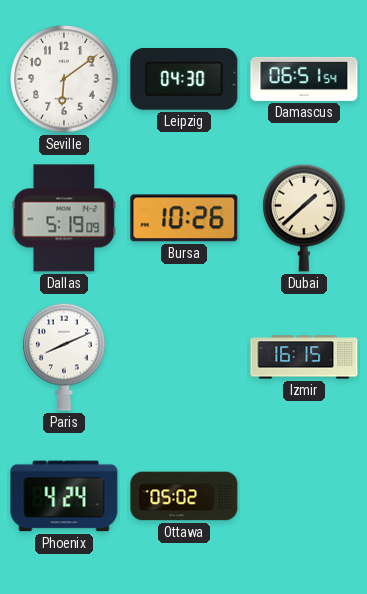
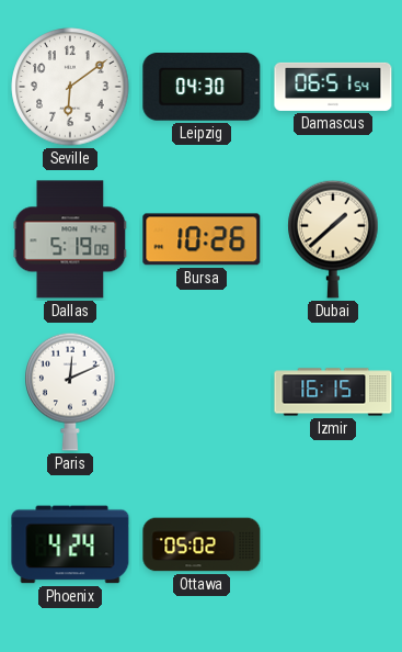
Paris: 8:11 -> 12:11 (70, 392)
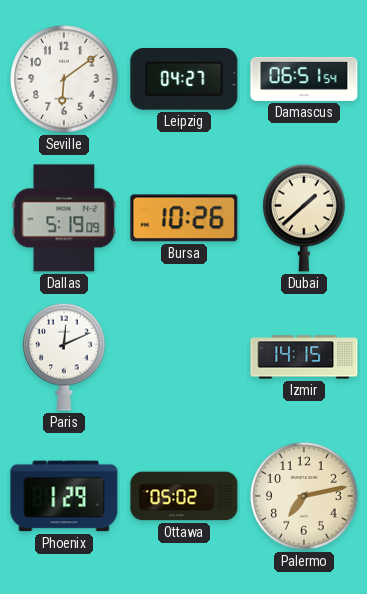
Leipzig: 04:30 -> 04:27 (184, 80)
Izmir: 16:15 -> 14:15 (304, 357)
Phoenix: 4:24 -> 1:29 (64, 496)
Palermo: none -> 7:13 (304, 496)
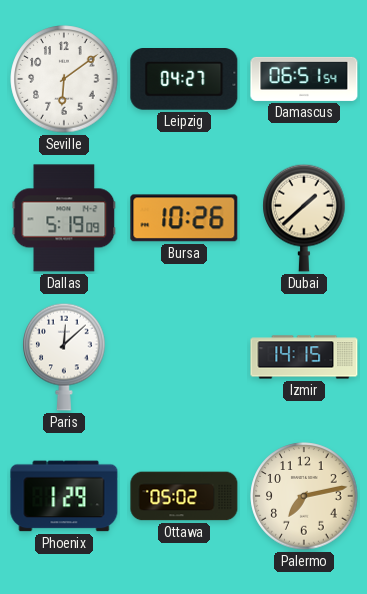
Paris: 12:11 -> 12:08 (64, 357)
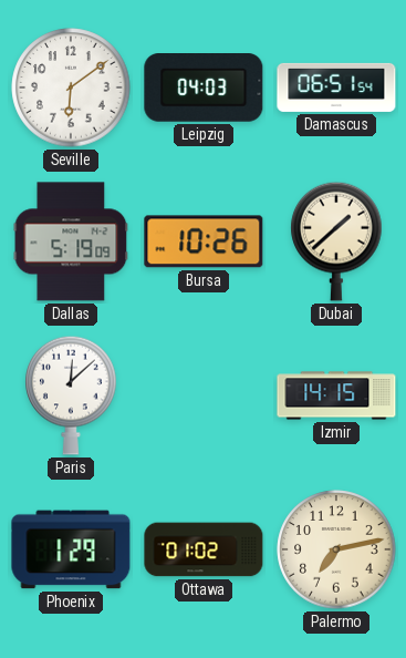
Leipzig: 04:27 -> 04:03 (204, 89)
Ottawa: 05:02 -> 01:02 (204, 549)
